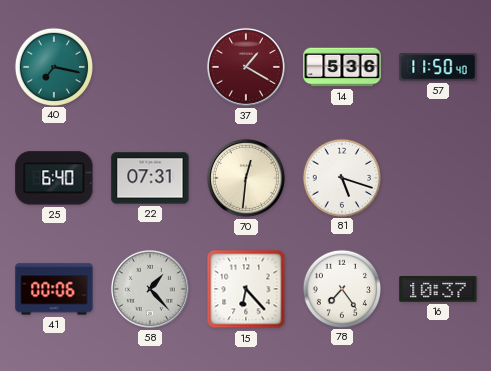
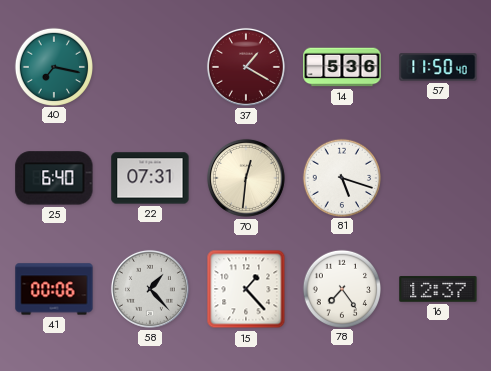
15: 6:23 -> 1:23 (246, 289)
16: 10:37 -> 12:37 (438, 289)
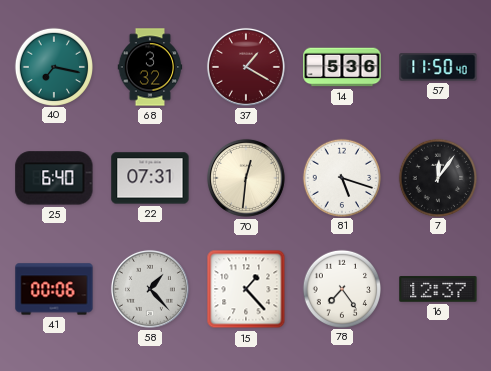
68: none -> 3:32 (150, 67)
7: none -> 12:06 (437, 177)
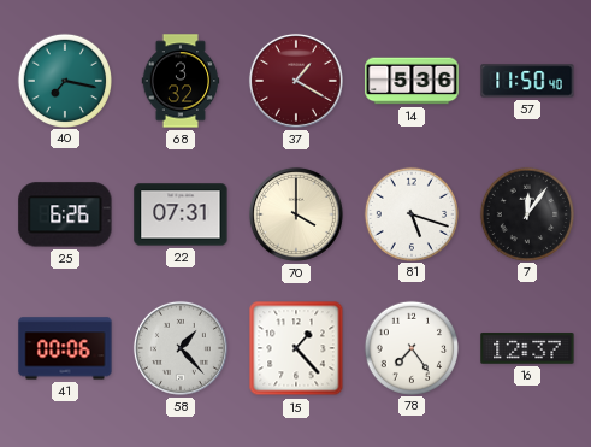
25: 6:40 -> 6:26 (65, 214)
70: 12:31 -> 4:00 (296, 214)
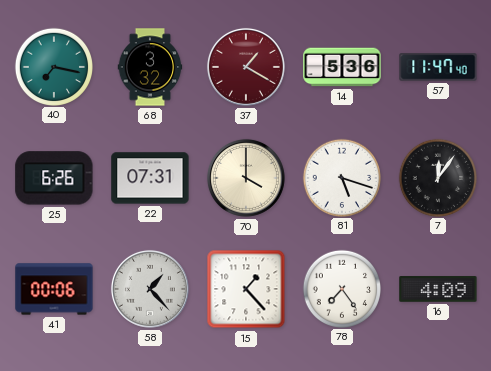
57: 11:50 -> 11:47 (438, 67)
16: 12:37 -> 4:09 (438, 289)
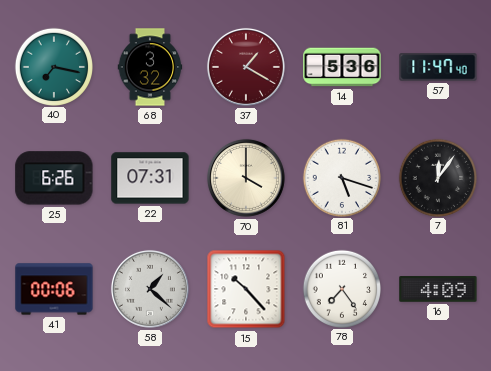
58: 1:23 -> 1:22 (150, 289)
15: 1:23 -> 10:23 (246, 289)
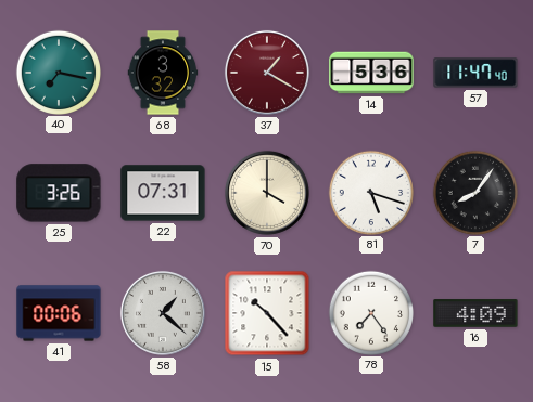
25: 6:26 -> 3:26 (59, 193)
7: 12:06 -> 8:06 (474, 192)
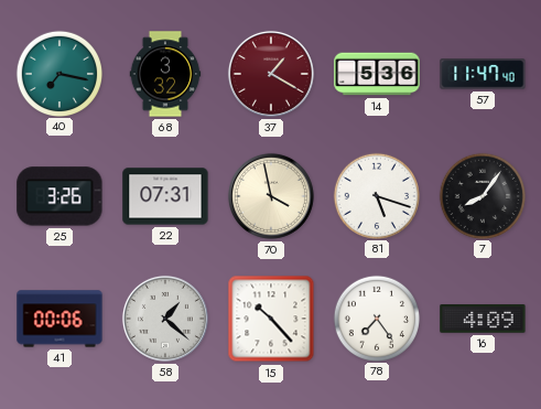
70: 4:00 -> 3:58 (271, 196)
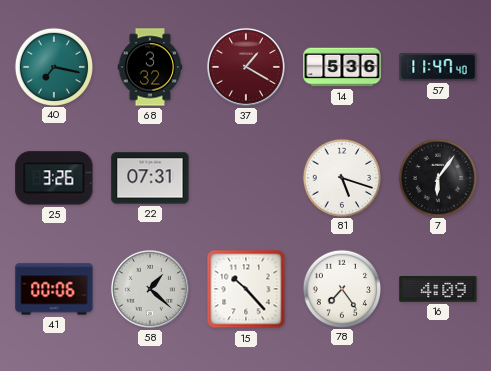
70: 3:58 -> none (271, 196)
7: 8:06 -> 6:06 (437, 177)
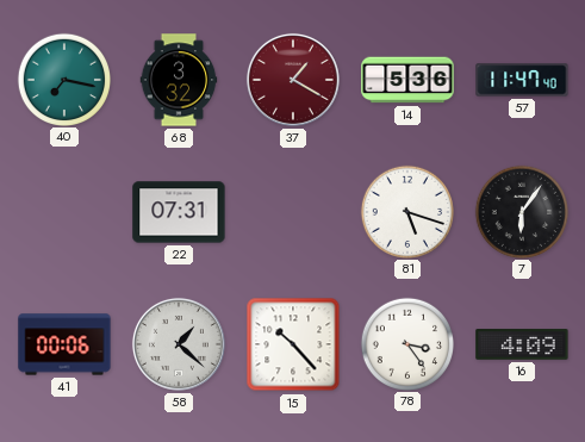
25: 3:26 -> none (54, 178)
78: 7:24 -> 3:24 (406, 343)
